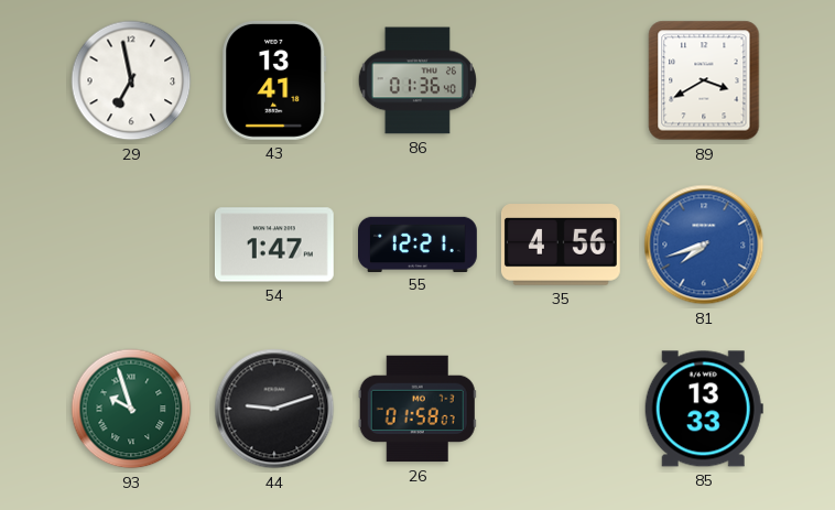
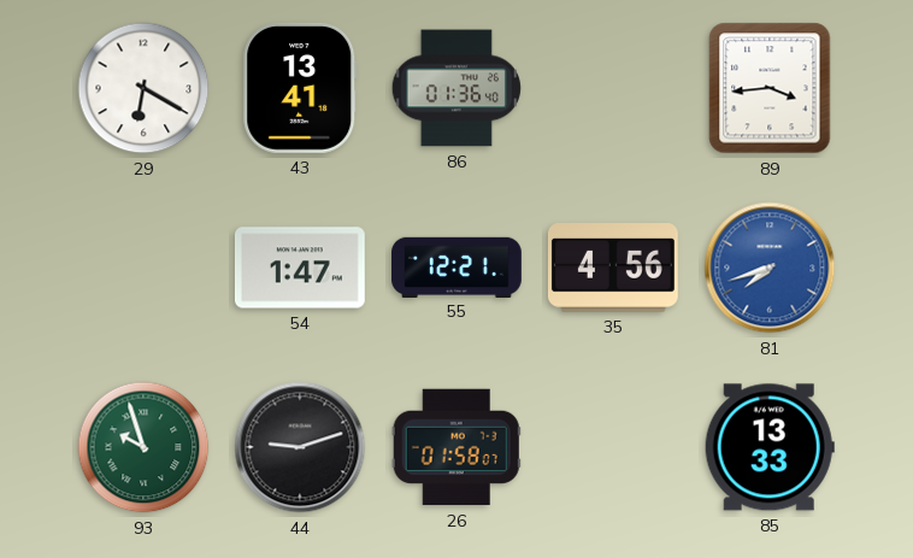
29: 6:58 -> 6:20 (143, 88)
89: 3:40 -> 3:44 (770, 88)
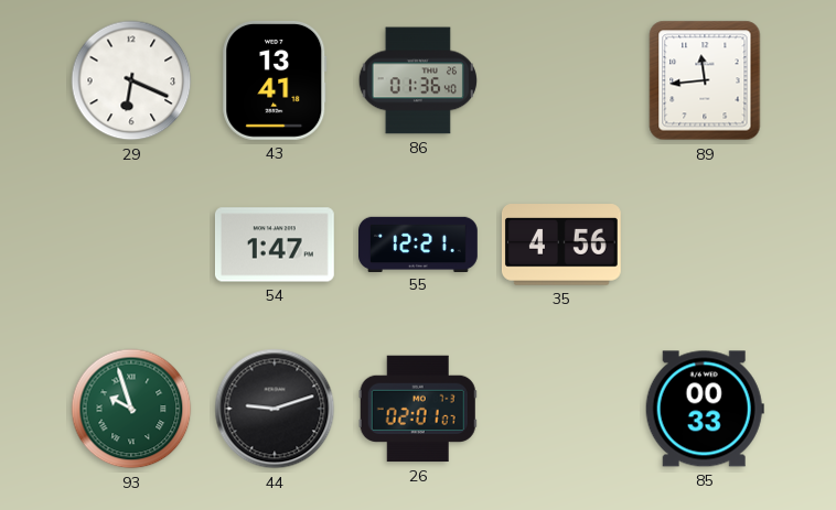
29: 6:20 -> 6:19 (131, 80)
89: 3:44 -> 11:44 (705, 80)
81: 7:42 -> none (770, 268)
26: 01:58 -> 02:01 (418, 409)
85: 13:33 -> 00:33 (705, 409)
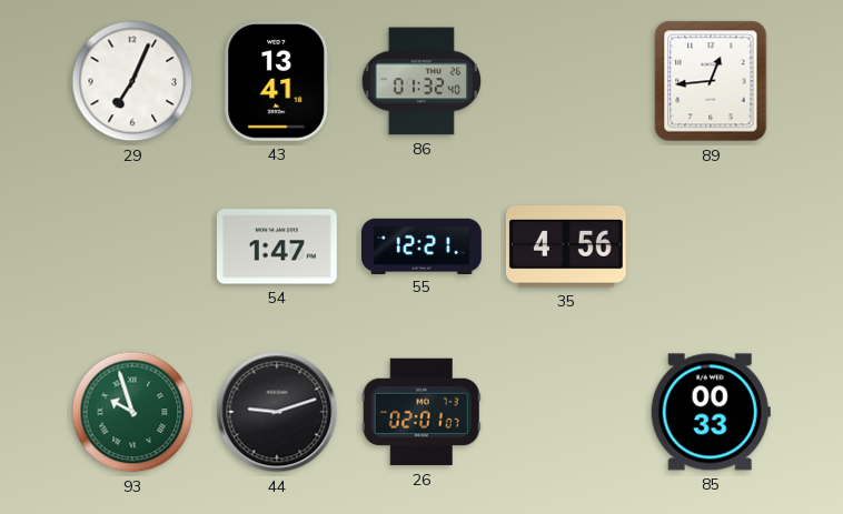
29: 6:19 -> 7:04 (132, 81)
86: 01:36 -> 01:32 (421, 81)
89: 11:44 -> 12:44 (711, 81)
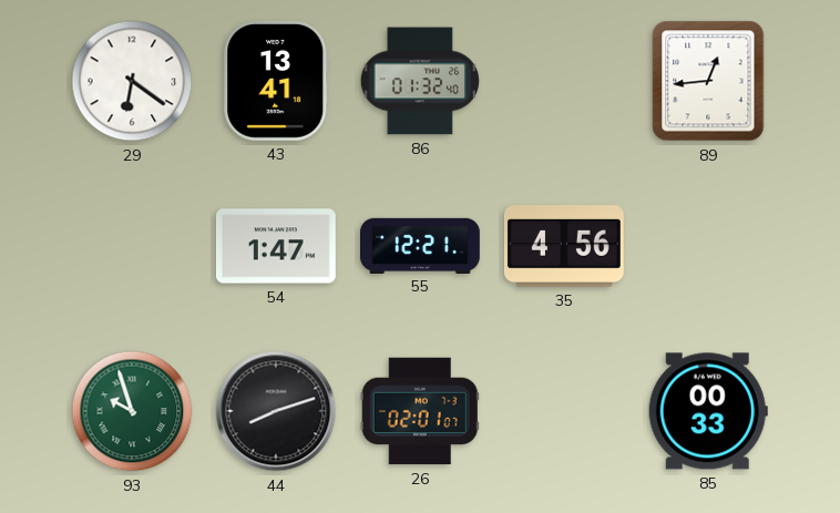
29: 7:04 -> 6:21 (132, 81)
44: 9:12 -> 8:12 (276, 411)
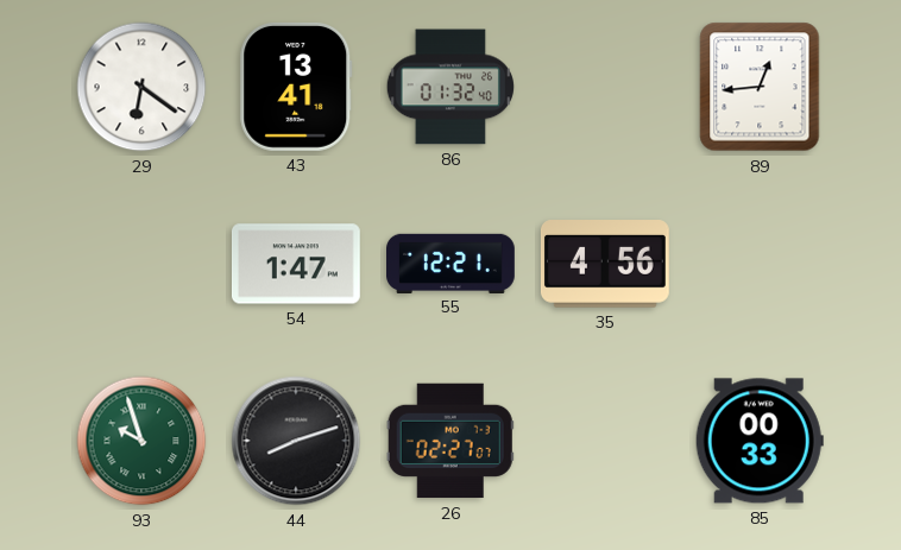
26: 02:01 -> 02:27 (450, 441)
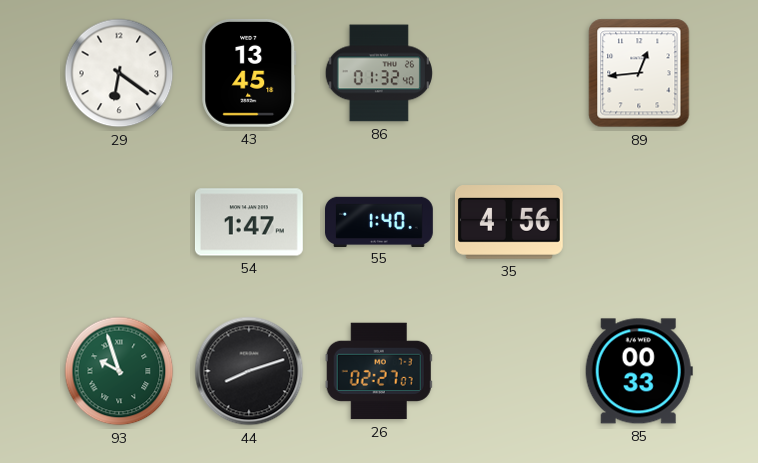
43: 13:41 -> 13:45 (249, 73)
55: 12:21 -> 1:40 (380, 221)
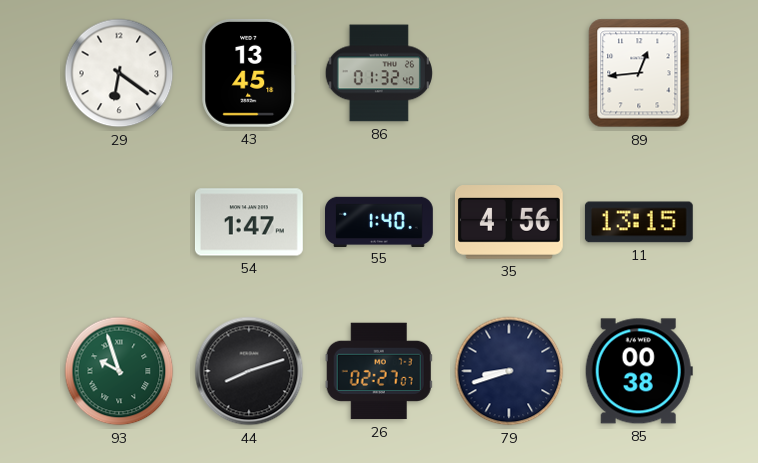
11: none -> 13:15 (639, 222)
79: none -> 8:42 (509, 371)
85: 00:33 -> 00:38 (639, 371)
